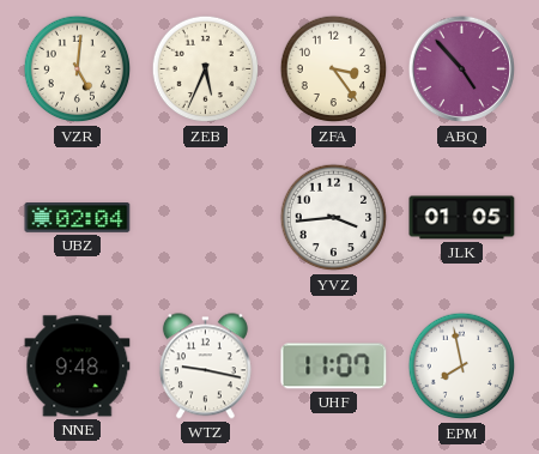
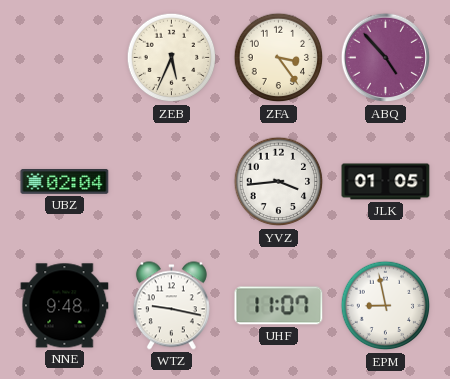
VZR: 5:01 -> none (78, 69)
EPM: 7:58 -> 8:58 (386, 306)
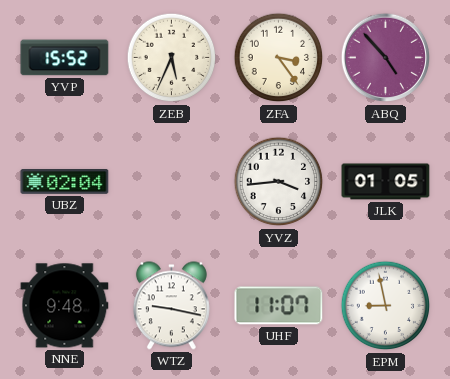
YVP: none -> 15:52 (65, 58)
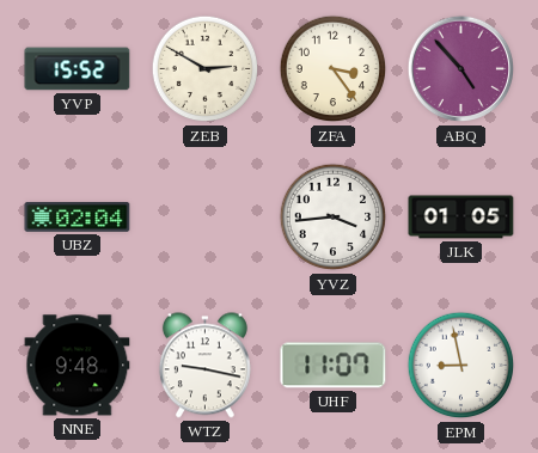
ZEB: 5:34 -> 2:50 (206, 69)
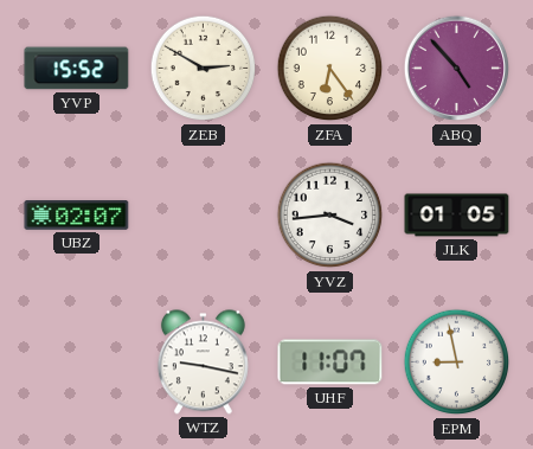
ZFA: 3:24 -> 6:24 (330, 69)
UBZ: 02:04 -> 02:07 (77, 216)
NNE: 9:48 -> none (78, 366)
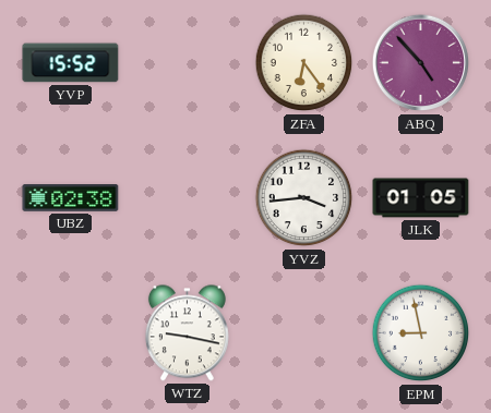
ZEB: 2:50 -> none (204, 69)
UBZ: 02:07 -> 02:38 (71, 198)
UHF: 11:07 -> none (330, 363)
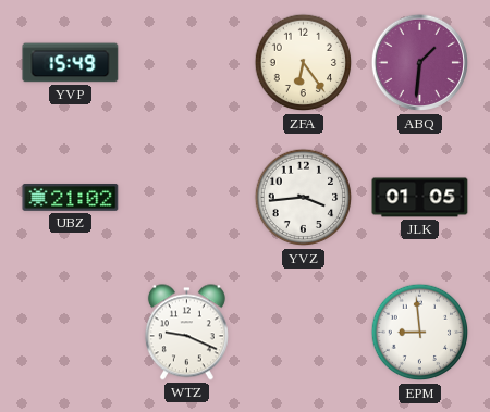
YVP: 15:52 -> 15:49 (71, 63)
ABQ: 4:53 -> 1:31 (420, 63)
UBZ: 02:38 -> 21:02 (71, 198)
WTZ: 9:17 -> 9:19 (186, 333)
EPM: 8:58 -> 8:59 (420, 333)
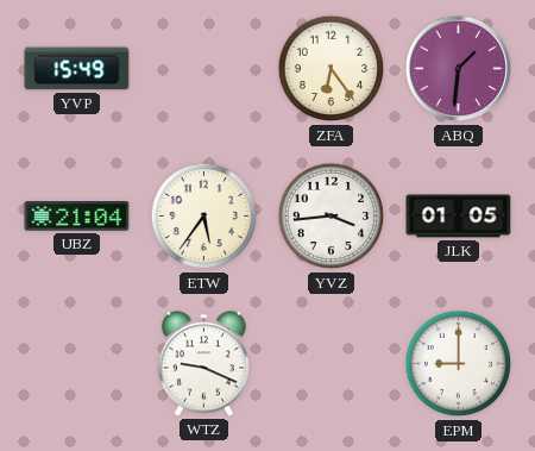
UBZ: 21:02 -> 21:04 (77, 217)
ETW: none -> 5:36 (204, 217)
EPM: 8:59 -> 9:00 (459, 364)
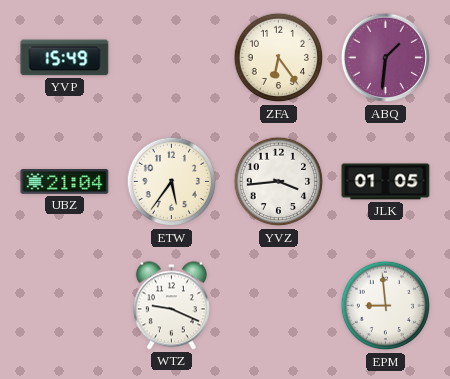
EPM: 9:00 -> 8:59 (386, 306)
